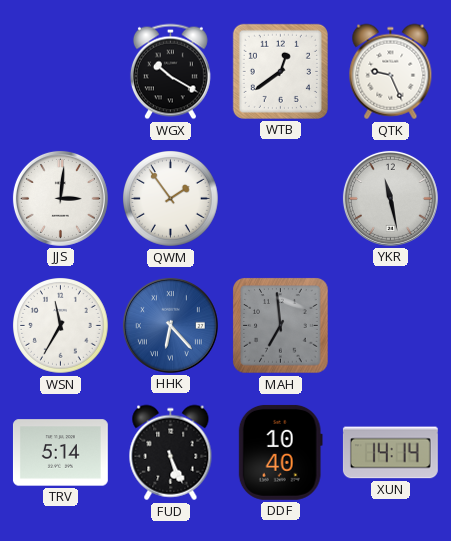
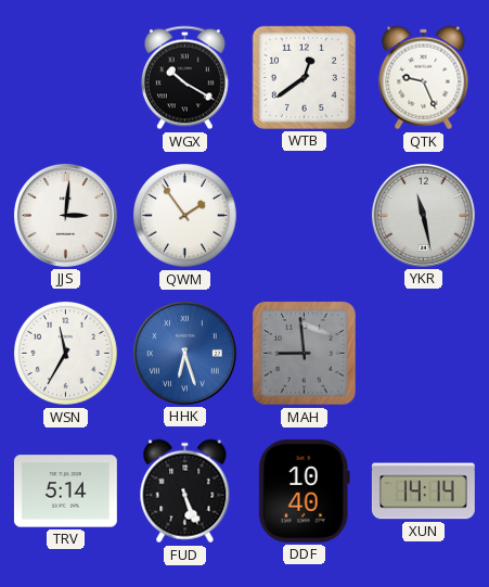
HHK: 6:23 -> 6:27 (184, 353)
MAH: 6:59 -> 8:59 (305, 354)
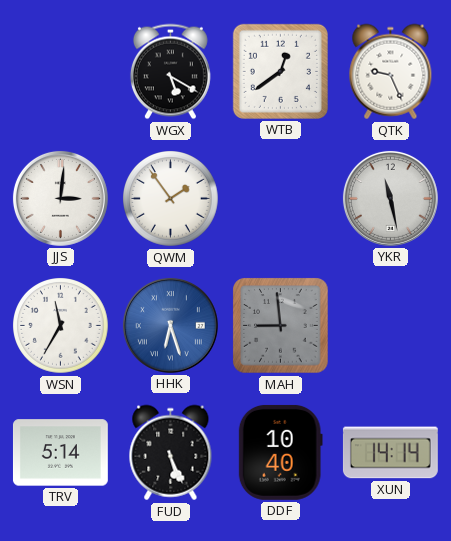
WGX: 10:20 -> 5:20 (170, 72)
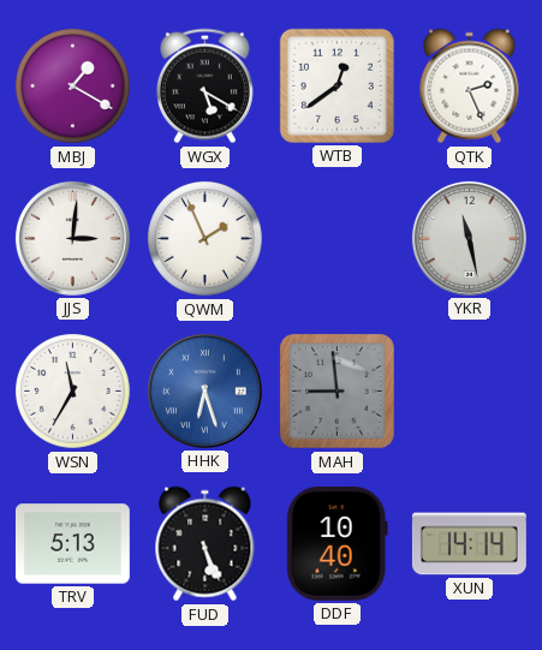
MBJ: none -> 1:20 (73, 87)
QTK: 9:26 -> 2:26 (470, 87)
QWM: 1:54 -> 1:56 (206, 239)
TRV: 5:14 -> 5:13 (72, 544)
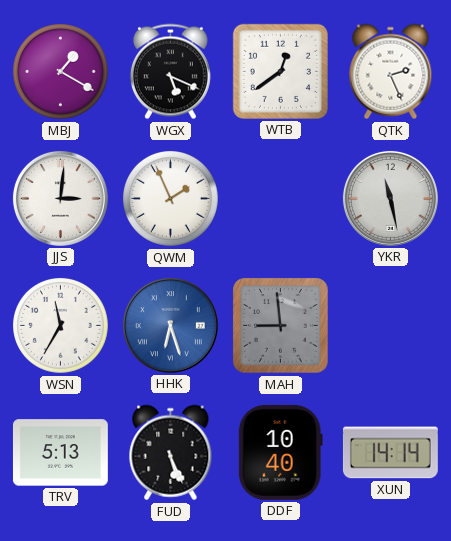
WGX: 5:20 -> 5:19 (170, 72)
